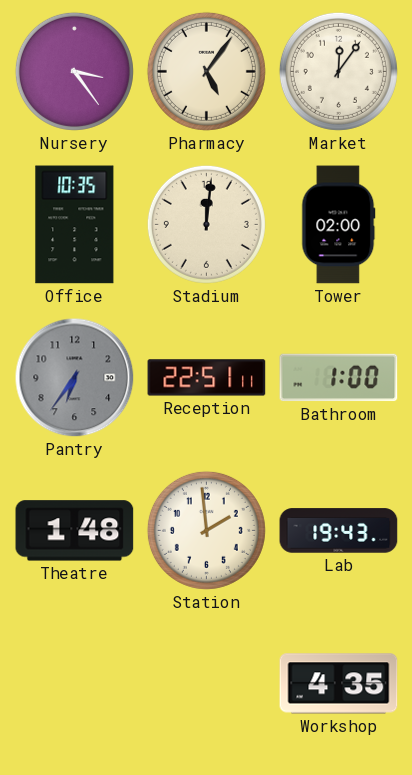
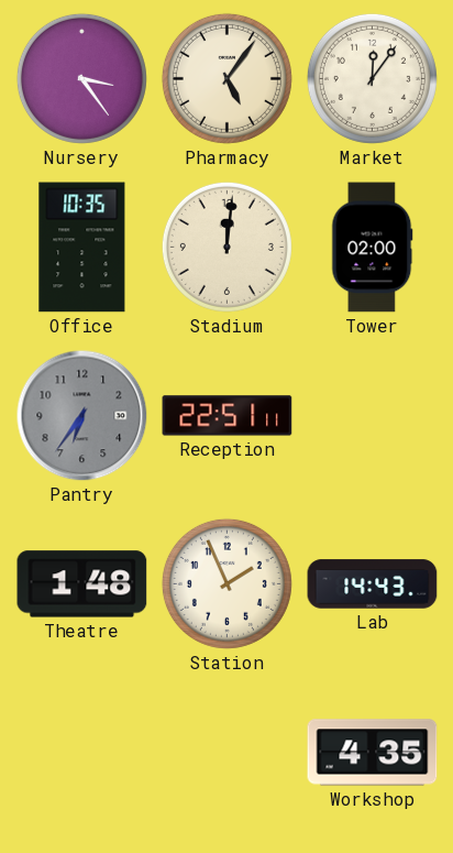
Bathroom: 1:00 -> none (339, 378)
Station: 1:59 -> 1:56 (226, 583)
Lab: 19:43 -> 14:43 (373, 584)
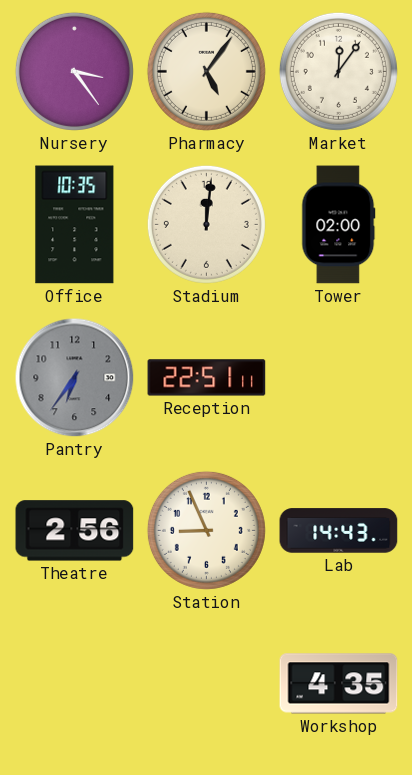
Theatre: 1:48 -> 2:56 (75, 531)
Station: 1:56 -> 8:56 (206, 530)
